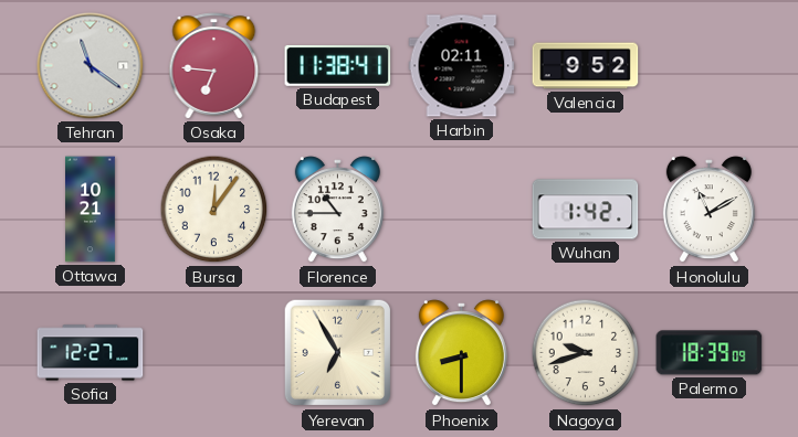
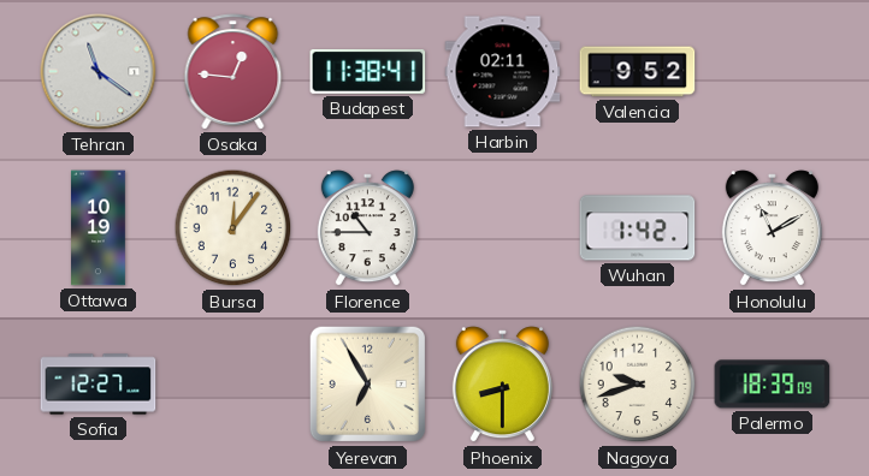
Osaka: 6:46 -> 12:46 (233, 72)
Ottawa: 10:21 -> 10:19 (99, 228)
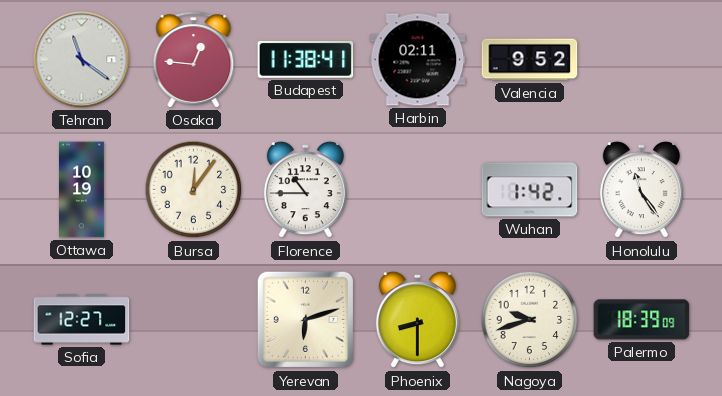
Honolulu: 11:10 -> 11:24 (641, 190)
Yerevan: 6:55 -> 6:12 (306, 320)
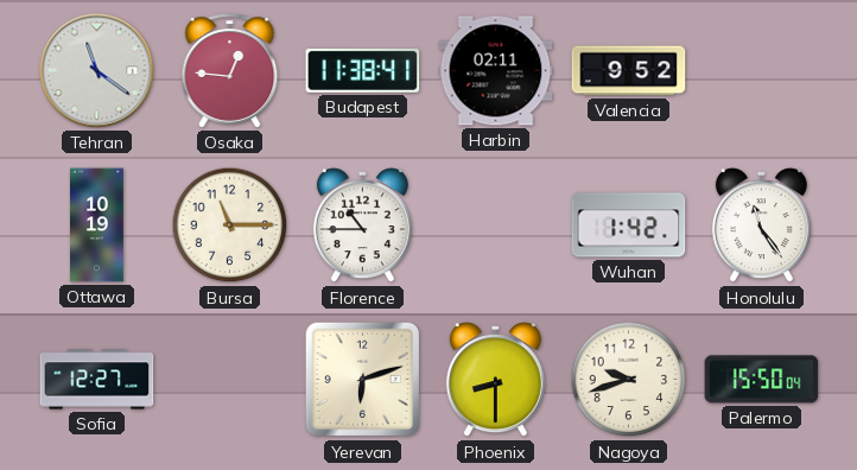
Bursa: 12:06 -> 11:15 (230, 226)
Palermo: 18:39 -> 15:50 (762, 380)
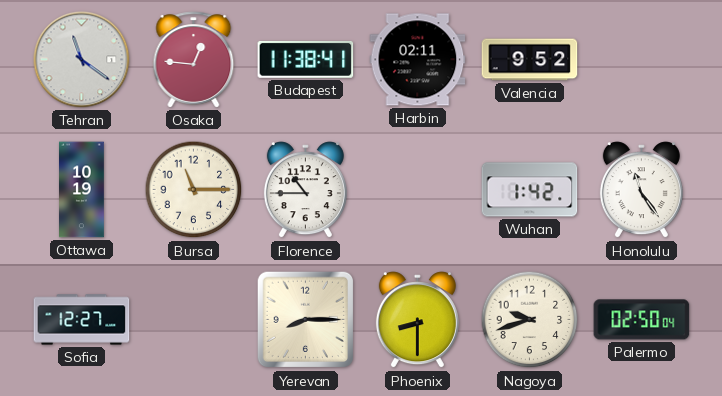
Yerevan: 6:12 -> 8:15 (306, 320)
Palermo: 15:50 -> 02:50 (642, 320)
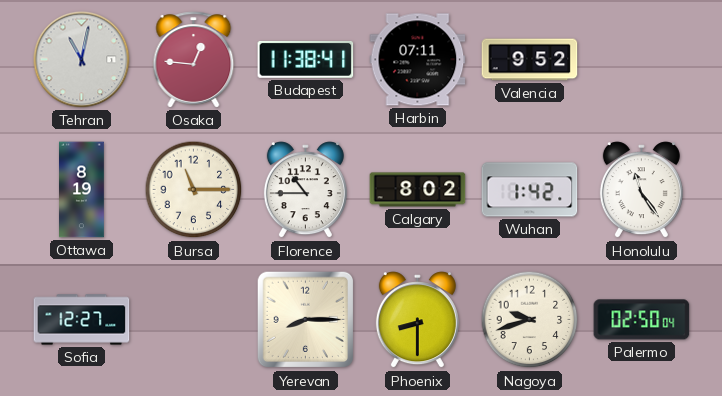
Tehran: 11:21 -> 11:02 (82, 60)
Harbin: 02:11 -> 07:11 (418, 60)
Ottawa: 10:19 -> 8:19 (82, 190)
Calgary: none -> 8:02 (418, 190)
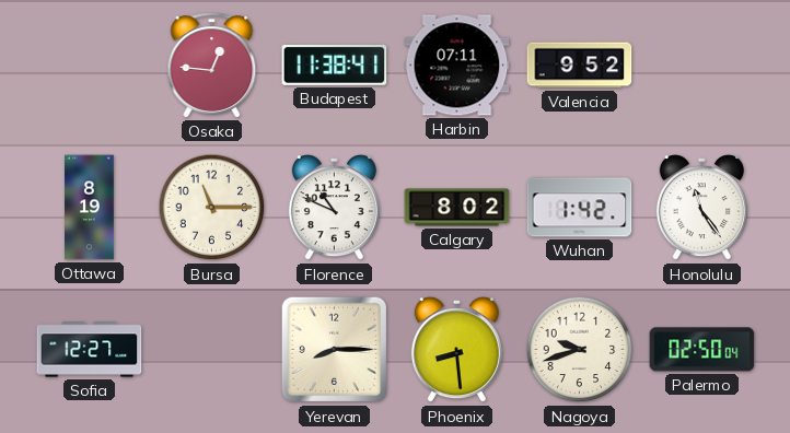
Tehran: 11:02 -> none (82, 60)
Florence: 10:45 -> 10:49 (334, 208)
Phoenix: 8:30 -> 8:29 (456, 350)
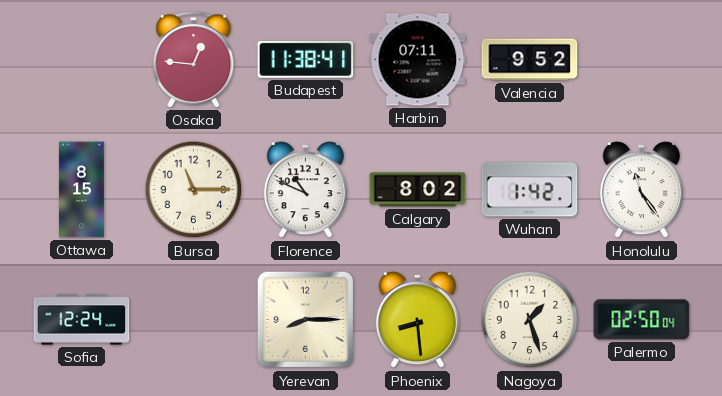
Ottawa: 8:19 -> 8:15 (82, 190)
Sofia: 12:27 -> 12:24 (82, 320)
Nagoya: 9:42 -> 1:27 (530, 320)
